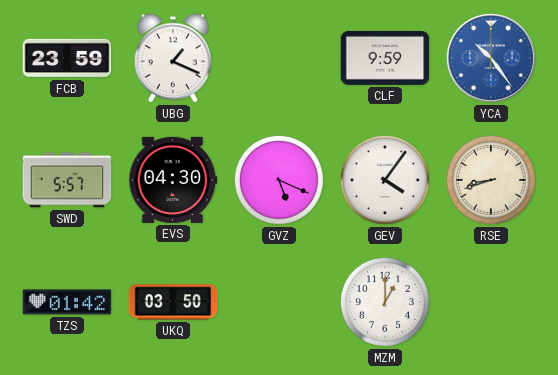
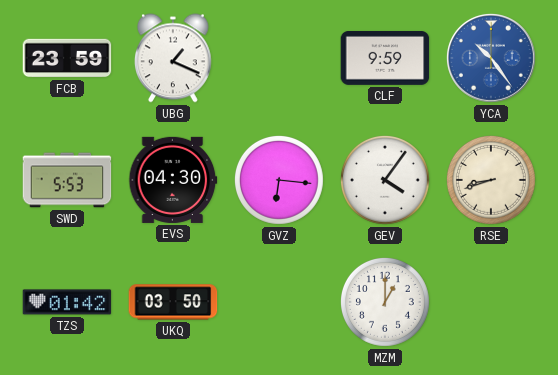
SWD: 5:57 -> 5:53 (67, 180)
GVZ: 5:19 -> 6:16 (279, 180)
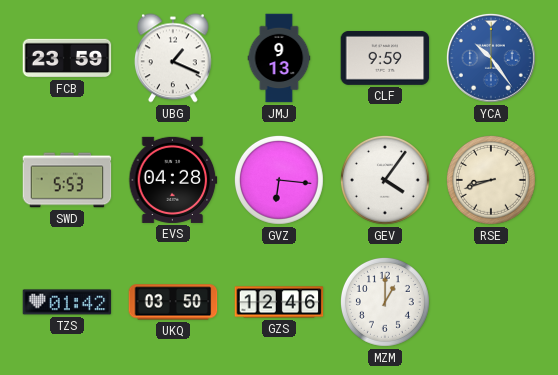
JMJ: none -> 9:13 (279, 58)
EVS: 04:30 -> 04:28 (173, 180)
GZS: none -> 12:46 (279, 302)
